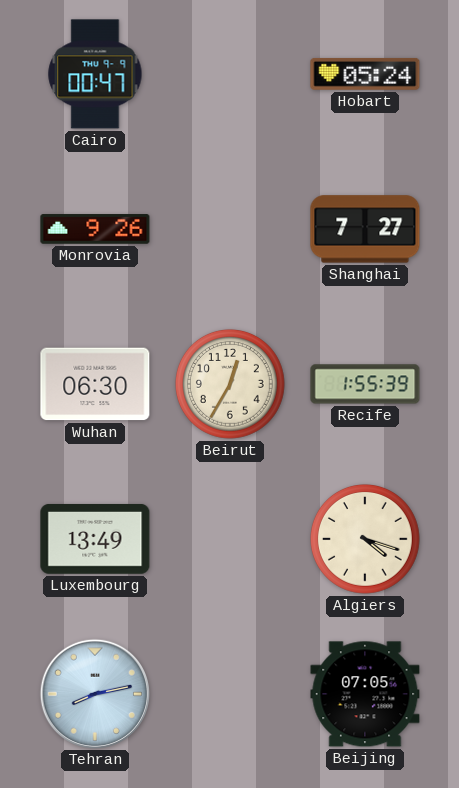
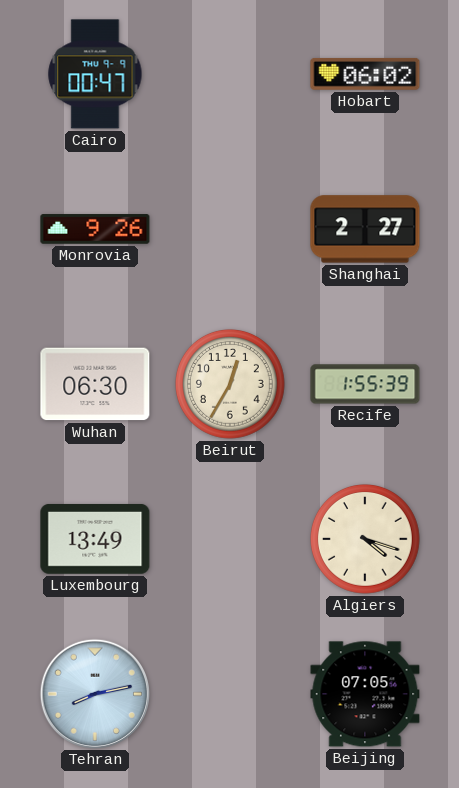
Hobart: 05:24 -> 06:02 (365, 74)
Shanghai: 7:27 -> 2:27 (365, 229)
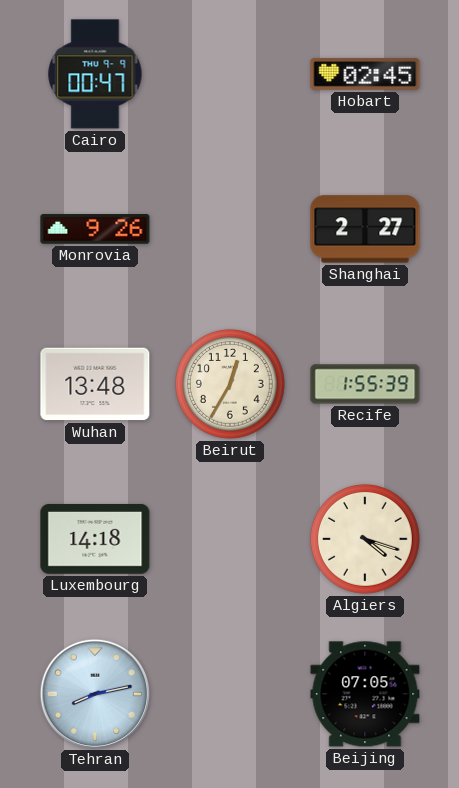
Hobart: 06:02 -> 02:45 (365, 74)
Wuhan: 06:30 -> 13:48 (95, 384)
Luxembourg: 13:49 -> 14:18 (95, 539)
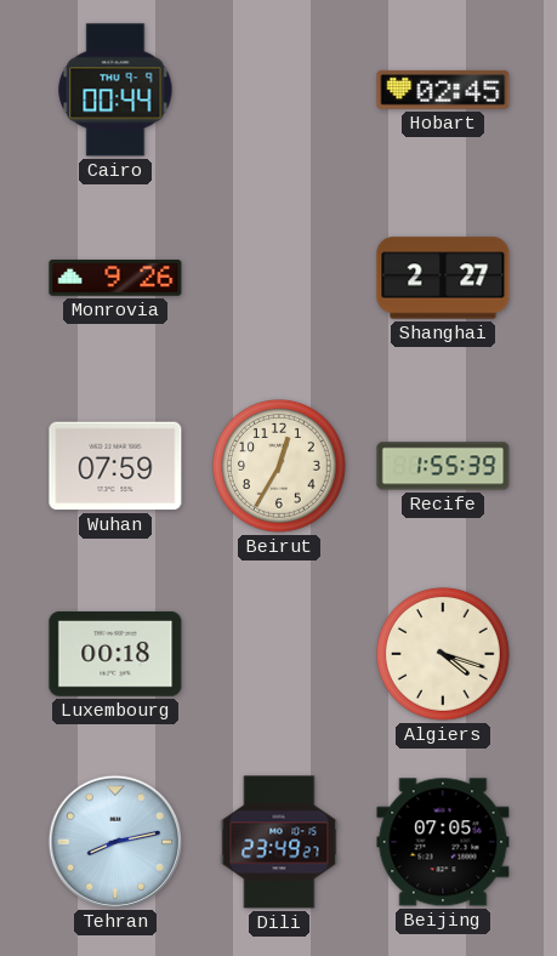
Cairo: 00:47 -> 00:44 (115, 90)
Wuhan: 13:48 -> 07:59 (115, 466)
Luxembourg: 14:18 -> 00:18 (115, 654)
Dili: none -> 23:49 (279, 842)
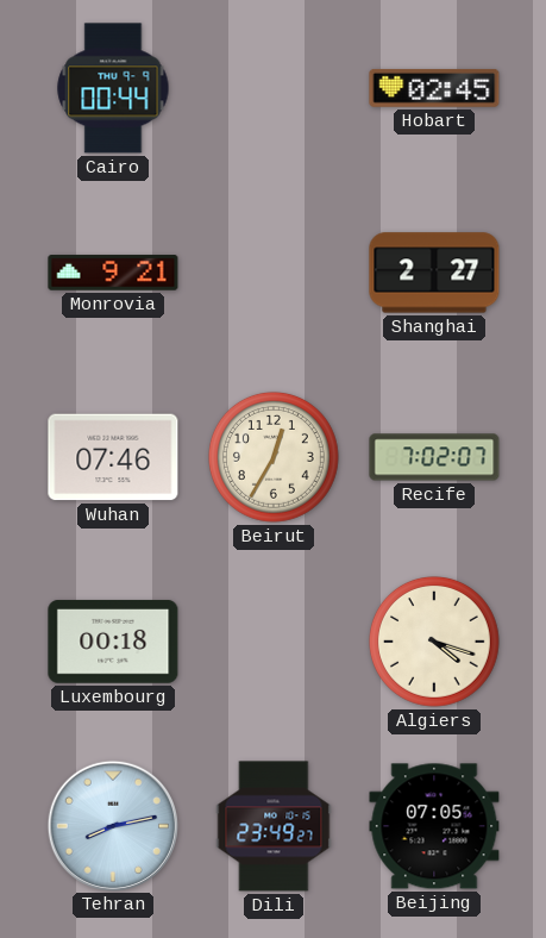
Monrovia: 9:26 -> 9:21 (113, 273)
Wuhan: 07:59 -> 07:46 (113, 457)
Recife: 1:55 -> 7:02 (434, 457)
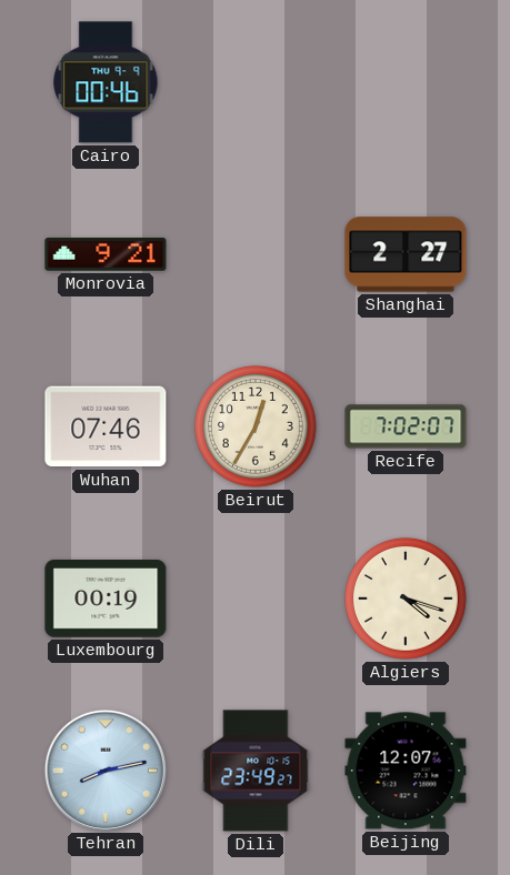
Cairo: 00:44 -> 00:46 (106, 82)
Hobart: 02:45 -> none (434, 88)
Luxembourg: 00:18 -> 00:19 (106, 599)
Beijing: 07:05 -> 12:07 (406, 771)
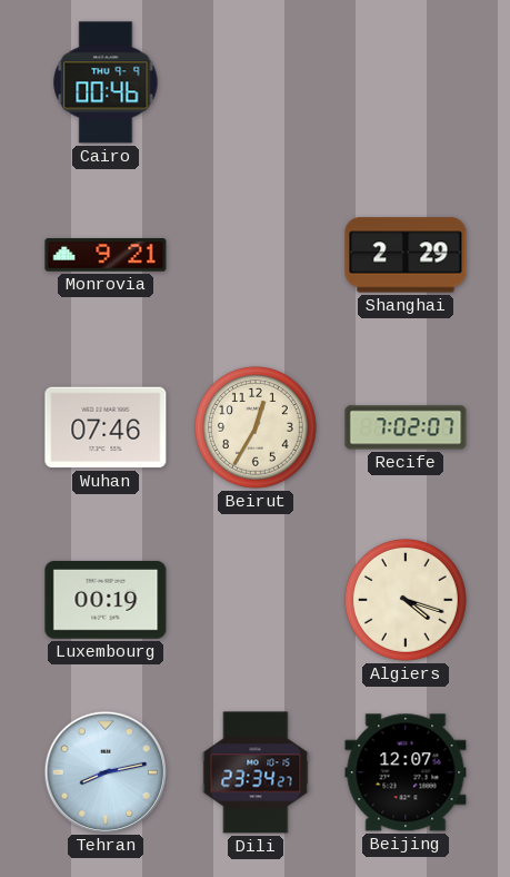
Shanghai: 2:27 -> 2:29 (406, 255)
Dili: 23:49 -> 23:34 (256, 772)
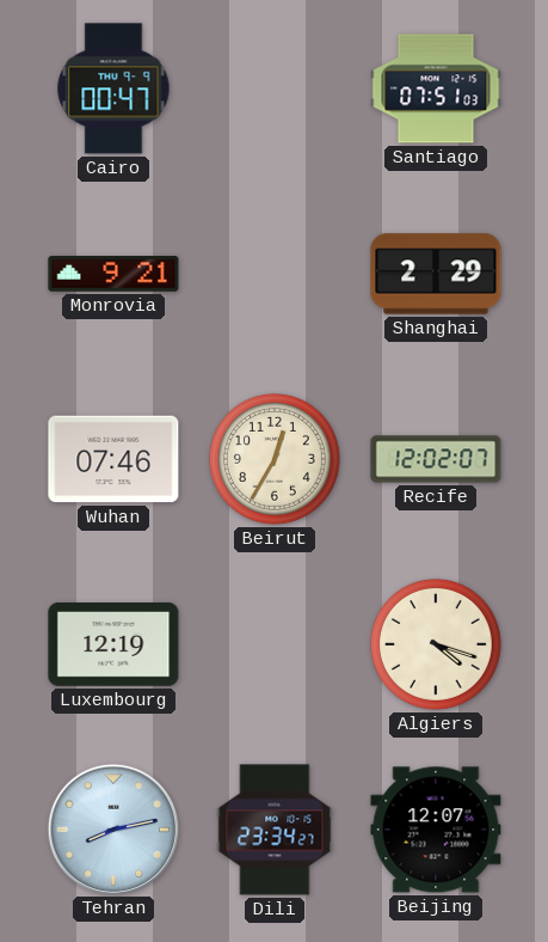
Cairo: 00:46 -> 00:47 (113, 88)
Santiago: none -> 07:51 (436, 88)
Recife: 7:02 -> 12:02 (436, 459)
Luxembourg: 00:19 -> 12:19 (113, 644)
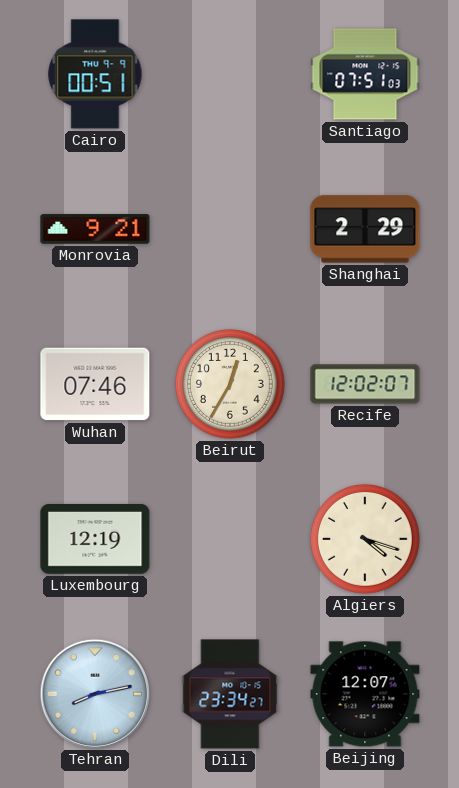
Cairo: 00:47 -> 00:51 (95, 74)
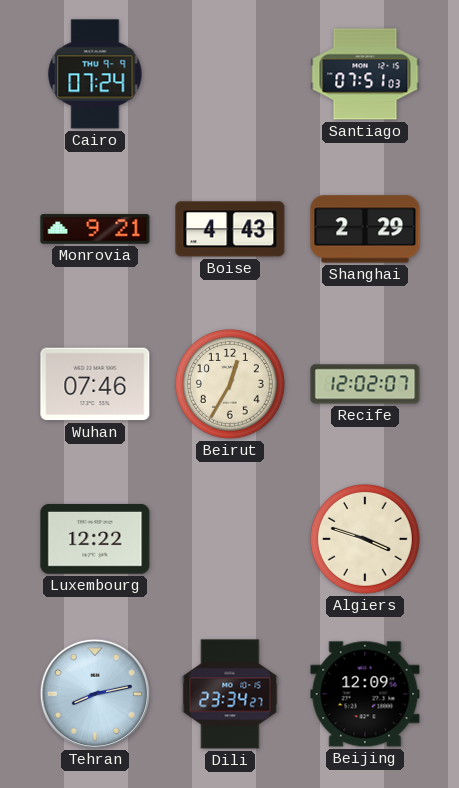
Cairo: 00:51 -> 07:24 (95, 74)
Boise: none -> 4:43 (230, 229)
Luxembourg: 12:19 -> 12:22 (95, 539)
Algiers: 4:18 -> 3:48 (366, 540)
Beijing: 12:07 -> 12:09 (365, 694)
